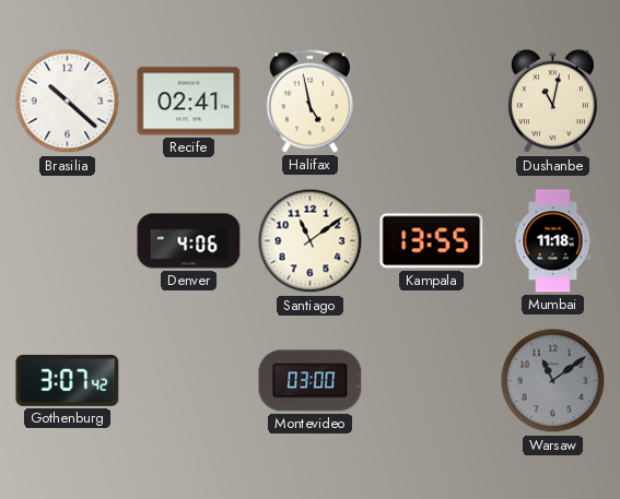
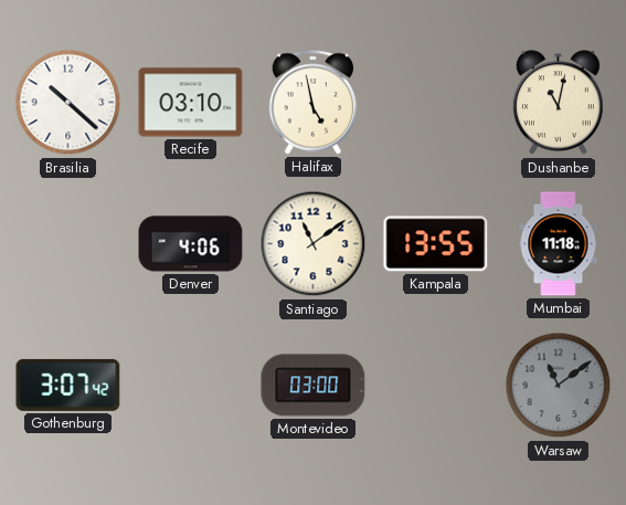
Recife: 02:41 -> 03:10 (191, 103)
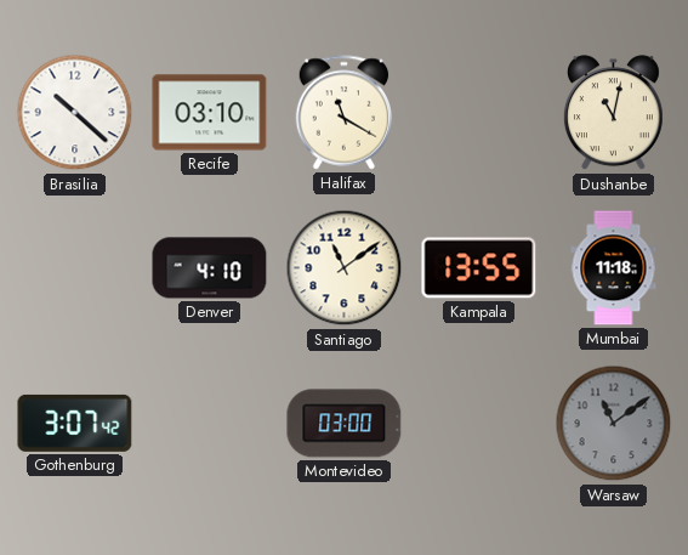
Halifax: 4:58 -> 11:20 (345, 113)
Denver: 4:06 -> 4:10 (210, 268)
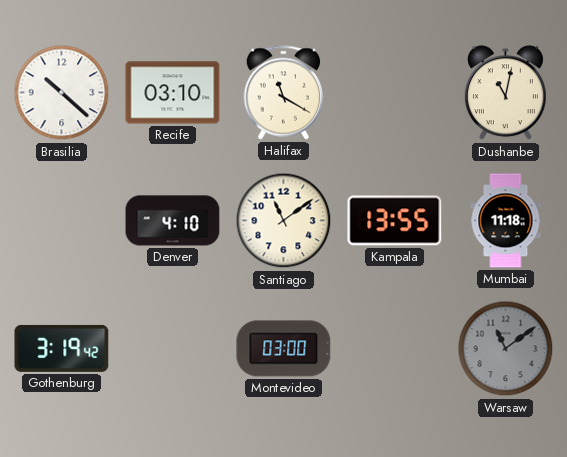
Gothenburg: 3:07 -> 3:19 (62, 348)
